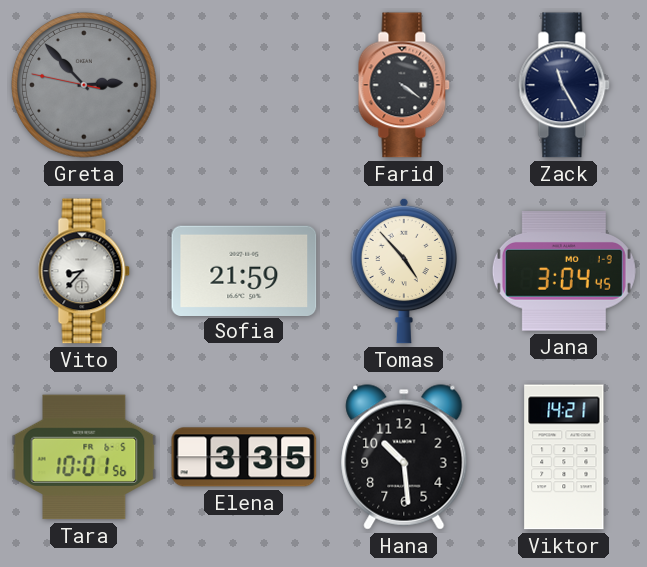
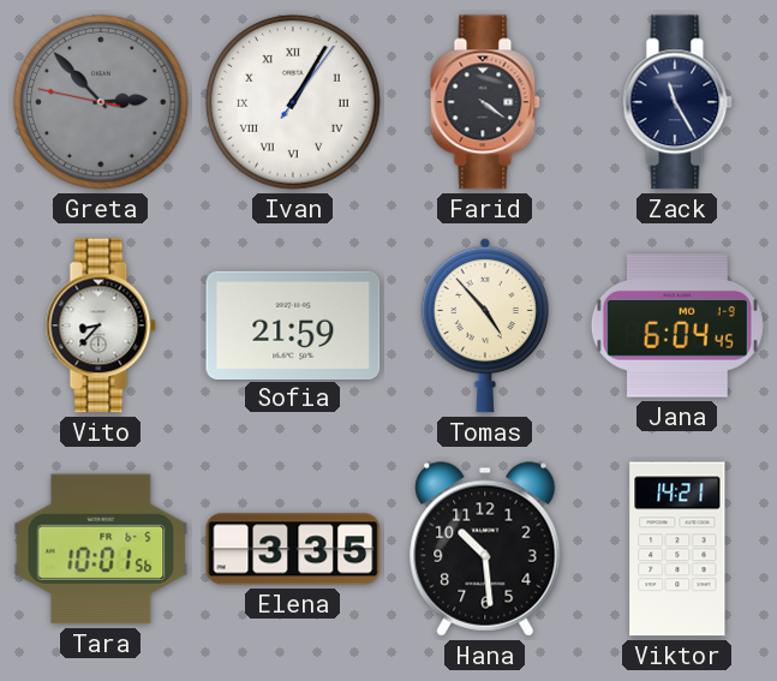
Ivan: none -> 1:05 (294, 103)
Jana: 3:04 -> 6:04 (677, 325)
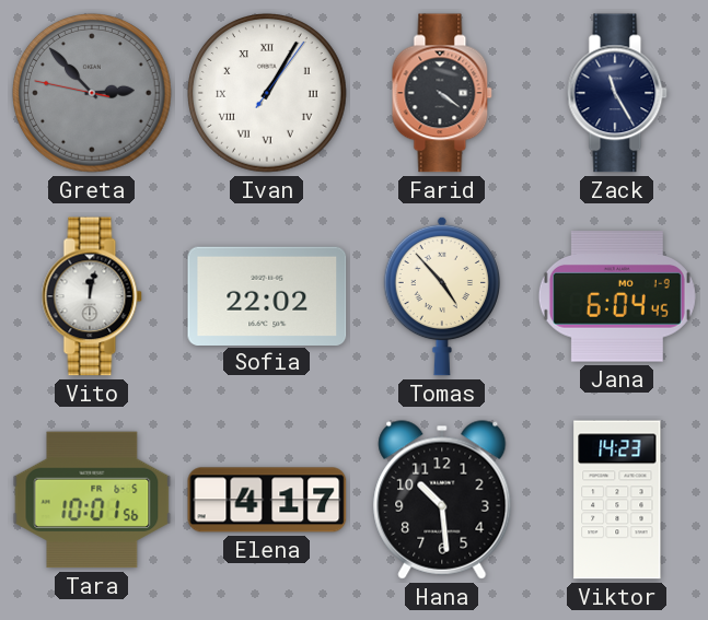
Vito: 8:37 -> 12:02 (92, 296)
Sofia: 21:59 -> 22:02 (267, 295)
Elena: 3:35 -> 4:17 (267, 500)
Viktor: 14:21 -> 14:23 (617, 500)
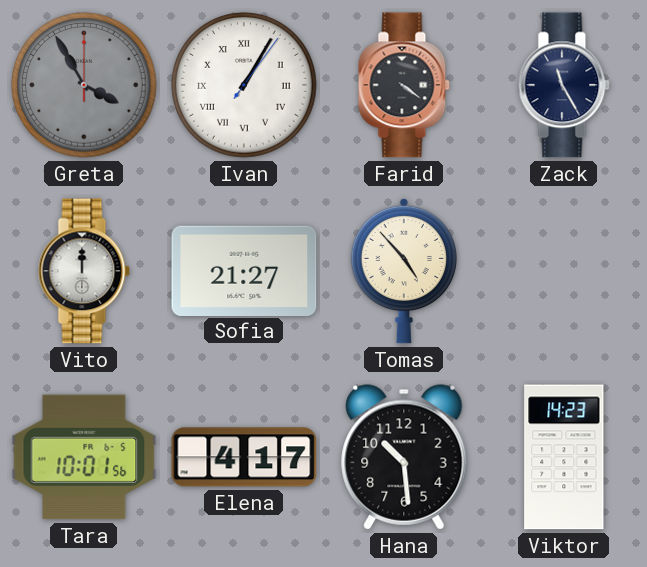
Greta: 2:52 -> 3:55 (85, 86)
Vito: 12:02 -> 12:00 (84, 271)
Sofia: 22:02 -> 21:27 (244, 270)
Jana: 6:04 -> none (617, 296)
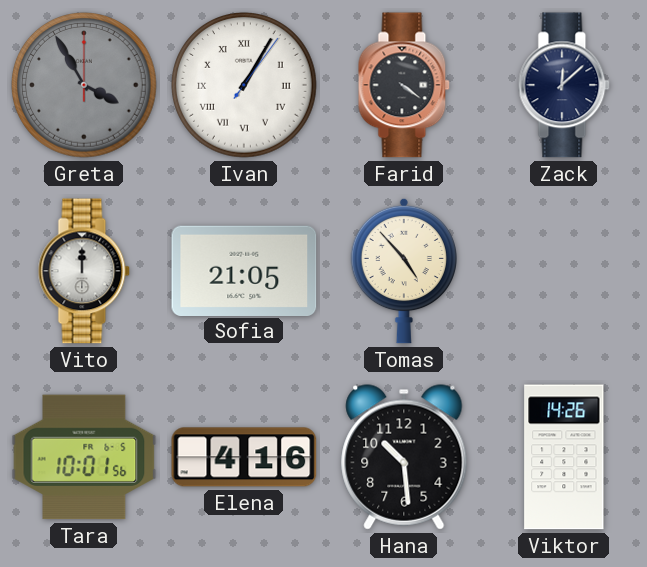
Zack: 11:25 -> 12:08 (564, 85)
Sofia: 21:27 -> 21:05 (244, 270)
Elena: 4:17 -> 4:16 (244, 457)
Viktor: 14:23 -> 14:26 (564, 457)
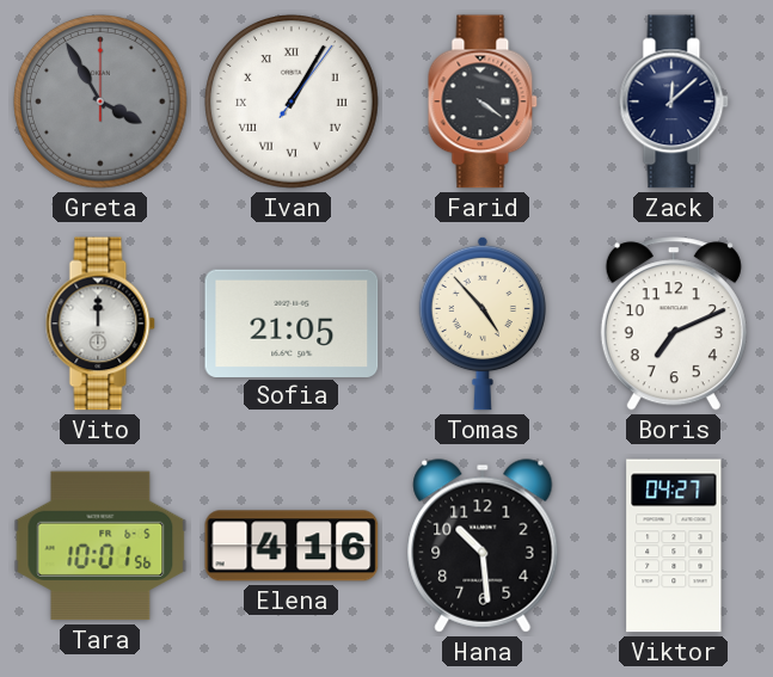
Boris: none -> 7:11 (674, 324)
Viktor: 14:26 -> 04:27 (674, 546)
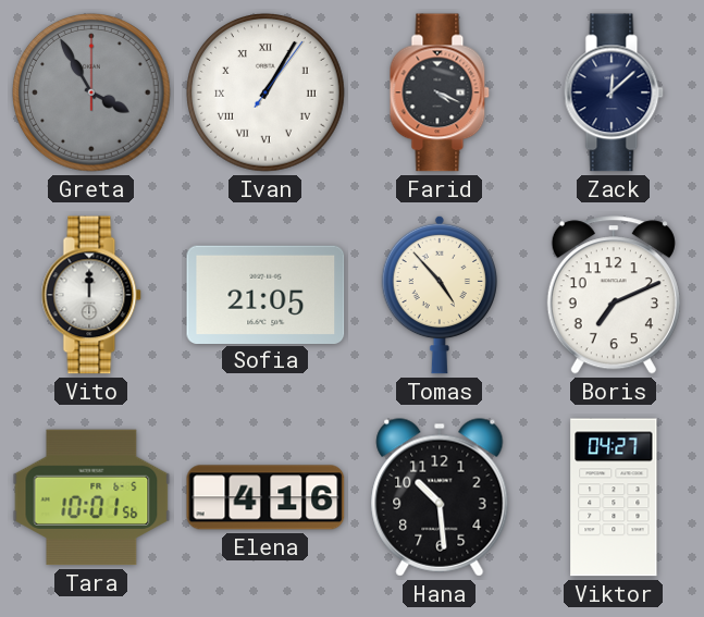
Farid: 4:21 -> 4:19 (440, 92)
